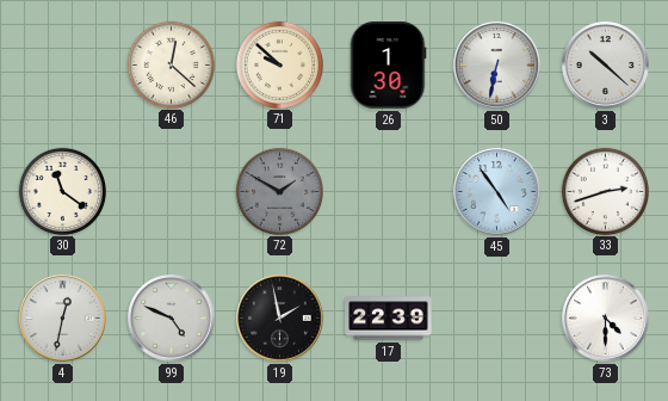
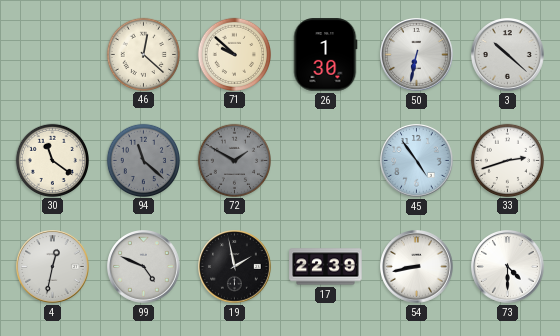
94: none -> 11:22 (143, 160)
54: none -> 8:43 (417, 267)
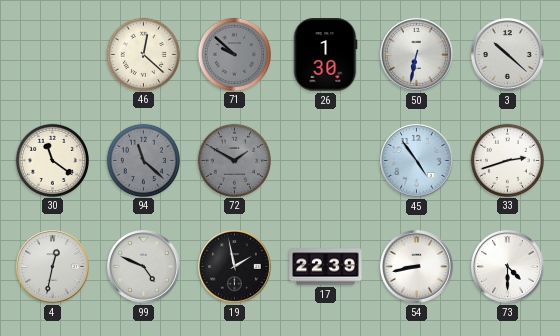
71 dial: cream -> grey (234, 54)
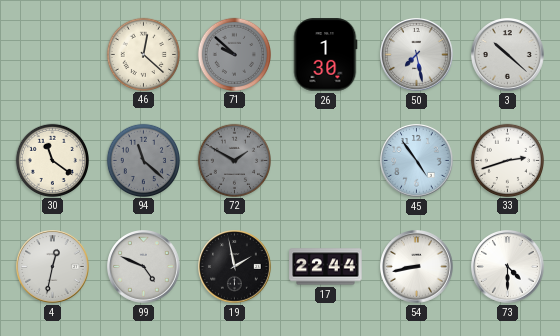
50: 6:32 -> 7:28 (417, 55)
17: 22:39 -> 22:44 (326, 267)
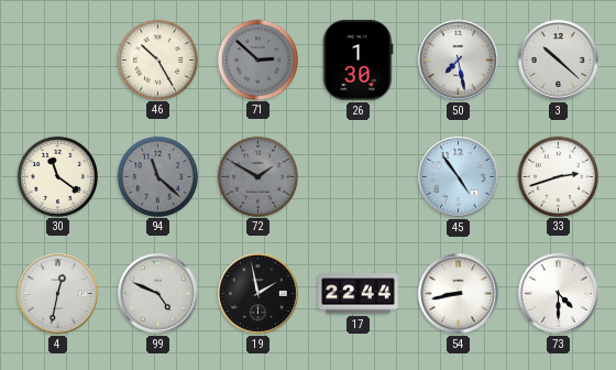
46: 12:22 -> 10:25 (157, 59)
71: 9:52 -> 2:52 (257, 59)
